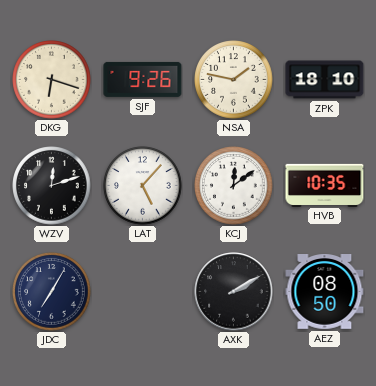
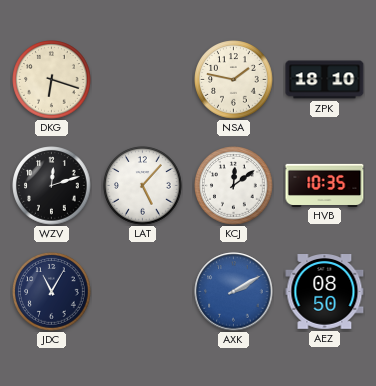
SJF: 9:26 -> none (143, 79)
JDC: 7:05 -> 11:05 (52, 292)
AXK dial: black -> blue (234, 292)
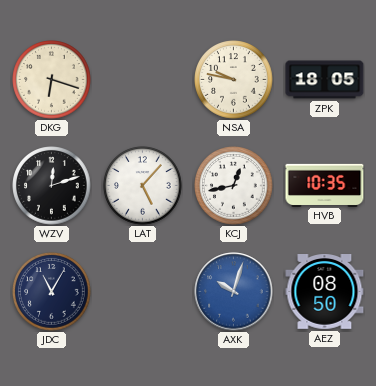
NSA: 1:47 -> 9:47 (234, 80)
ZPK: 18:10 -> 18:05 (325, 80)
KCJ: 12:09 -> 12:43 (234, 186)
AXK: 2:10 -> 10:03 (234, 292)
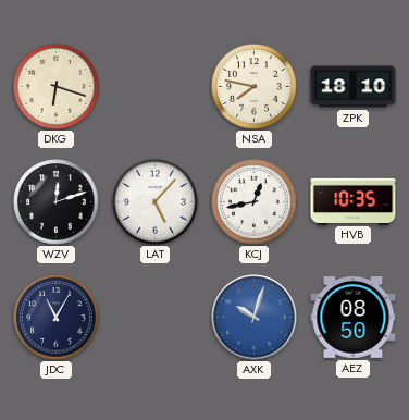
NSA: 9:47 -> 7:47 (255, 87)
ZPK: 18:05 -> 18:10 (354, 87)
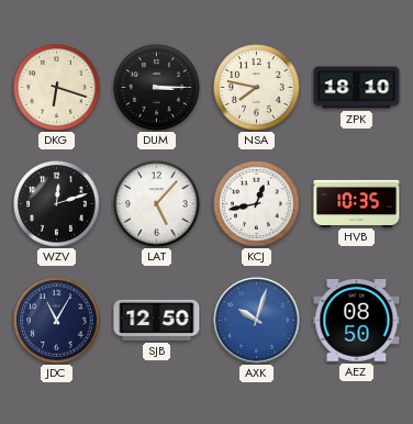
DUM: none -> 3:15 (157, 88)
SJB: none -> 12:50 (157, 320)
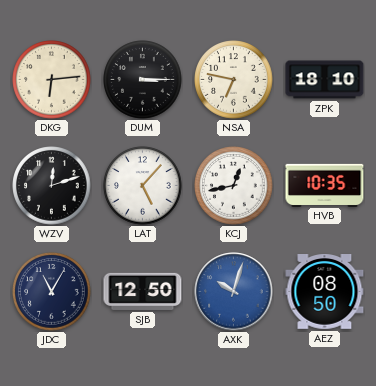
DKG: 6:18 -> 6:14 (52, 80)
NSA: 7:47 -> 6:47 (234, 80)
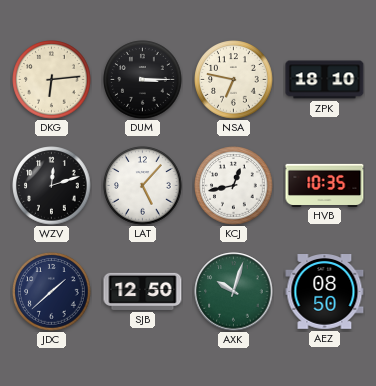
JDC: 11:05 -> 1:38 (52, 292)
AXK dial: blue -> green (234, 292)
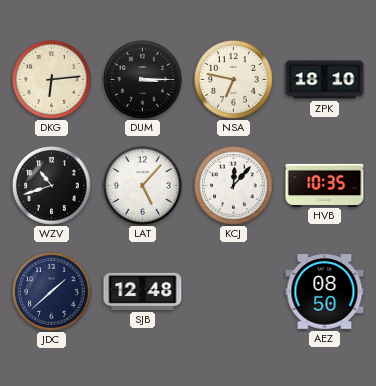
WZV: 12:12 -> 10:42 (52, 186)
KCJ: 12:43 -> 12:07 (234, 186)
SJB: 12:50 -> 12:48 (143, 291)
AXK: 10:03 -> none (234, 292)
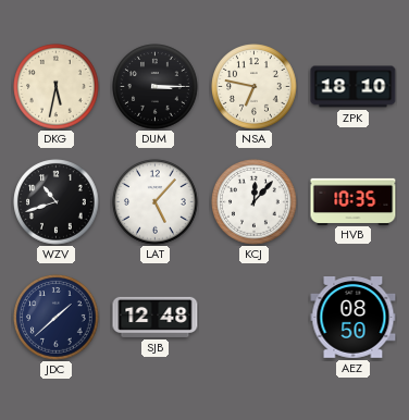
DKG: 6:14 -> 5:32 (57, 87)
